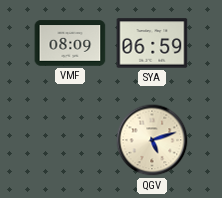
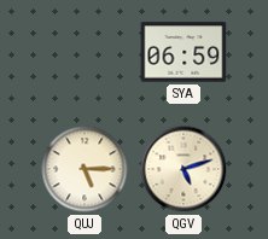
VMF: 08:09 -> none (70, 43)
QUJ: none -> 5:15 (85, 169)
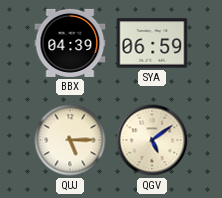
BBX: none -> 04:39 (70, 43)
QGV: 5:12 -> 5:09 (152, 140)
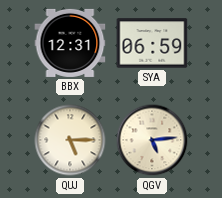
BBX: 04:39 -> 12:31 (70, 43)
QGV: 5:09 -> 5:14 (152, 140)
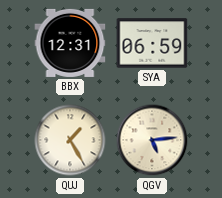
QUJ: 5:15 -> 1:25 (70, 140)
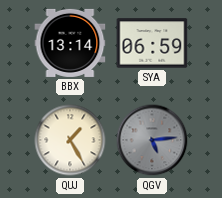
BBX: 12:31 -> 13:14 (70, 43)
QGV dial: cream -> grey (152, 140)
